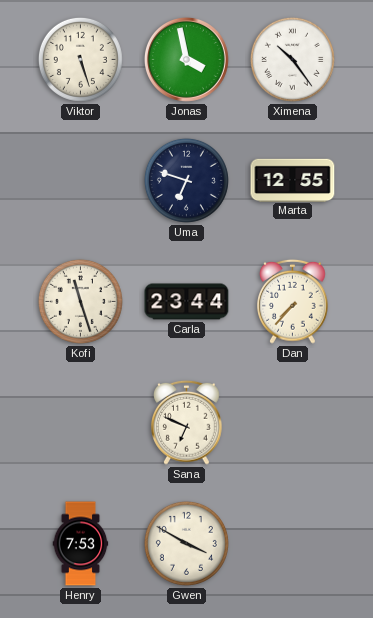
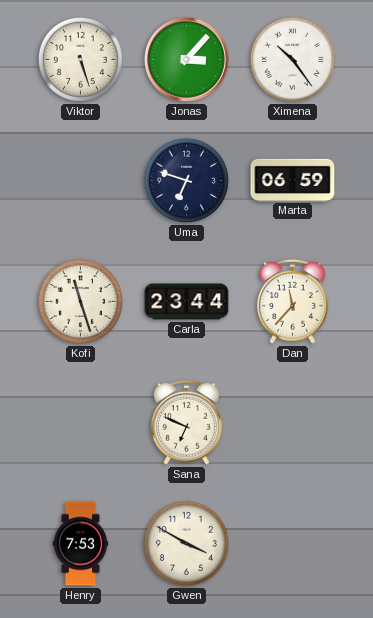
Jonas: 3:58 -> 3:07 (186, 59)
Marta: 12:55 -> 06:59 (293, 180)
Dan: 7:37 -> 11:37 (293, 301)
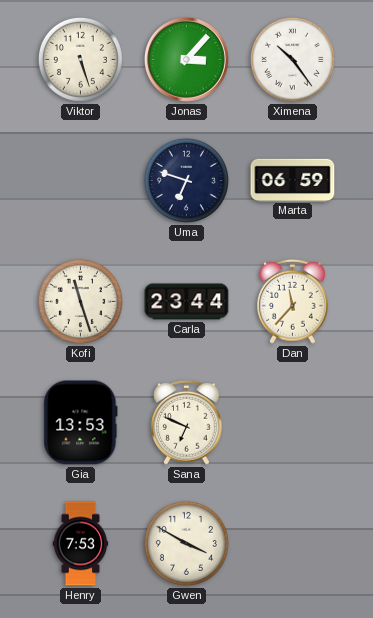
Gia: none -> 13:53 (81, 423)
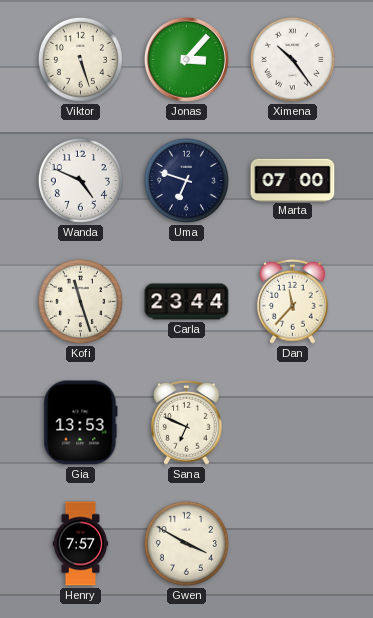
Wanda: none -> 4:49 (80, 180)
Marta: 06:59 -> 07:00 (293, 180)
Henry: 7:53 -> 7:57 (81, 544)
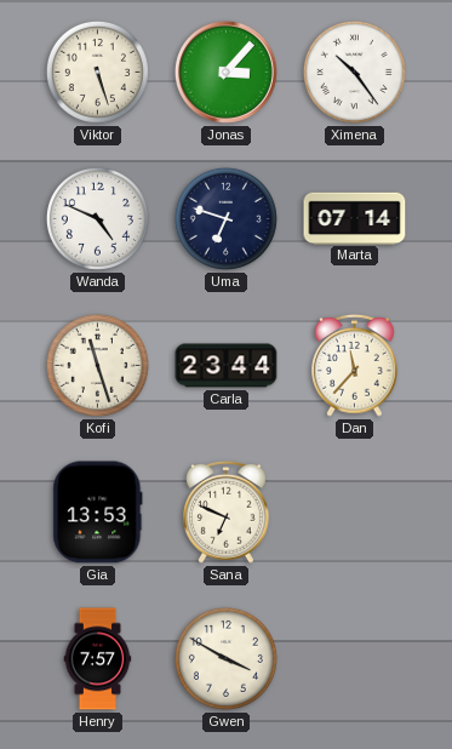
Marta: 07:00 -> 07:14 (355, 218)
